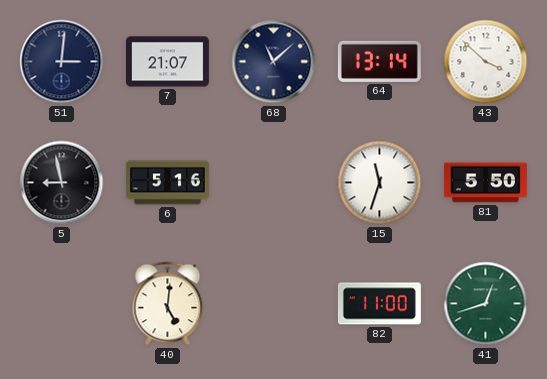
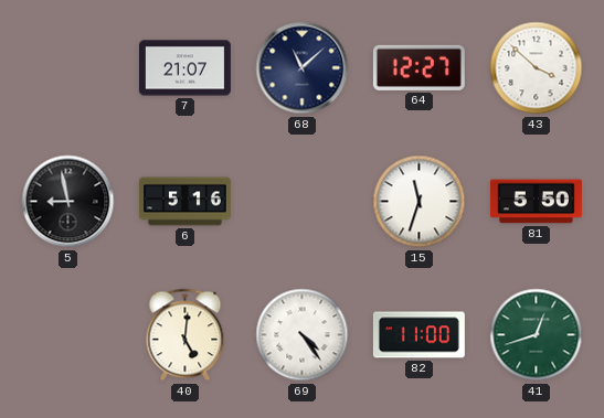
51: 3:01 -> none (62, 62)
64: 13:14 -> 12:27 (418, 67)
69: none -> 4:24 (303, 335)
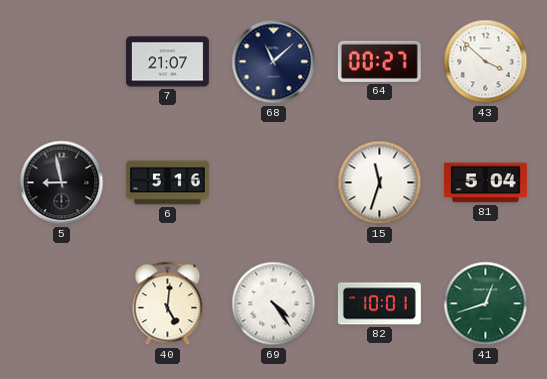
64: 12:27 -> 00:27 (379, 61)
81: 5:50 -> 5:04 (485, 183)
82: 11:00 -> 10:01 (379, 304)
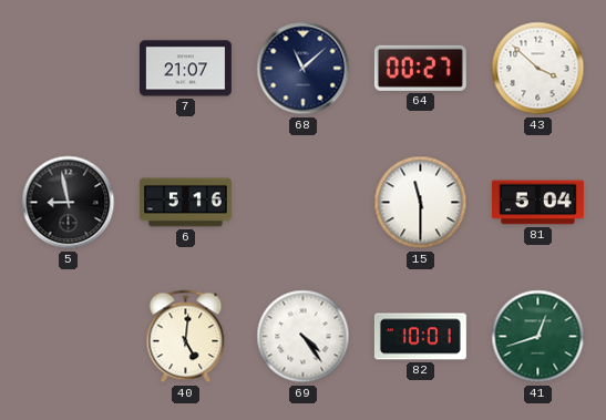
15: 11:33 -> 11:30 (421, 203)
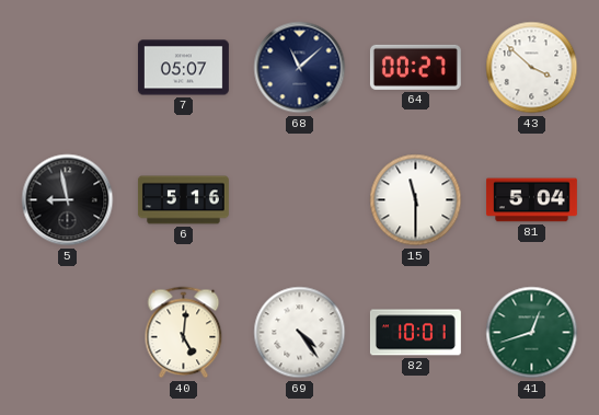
7: 21:07 -> 05:07 (183, 68)
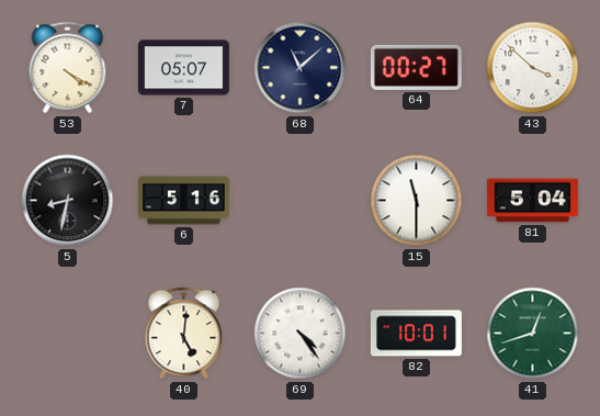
53: none -> 4:20 (68, 68)
5: 8:58 -> 8:32 (68, 201)
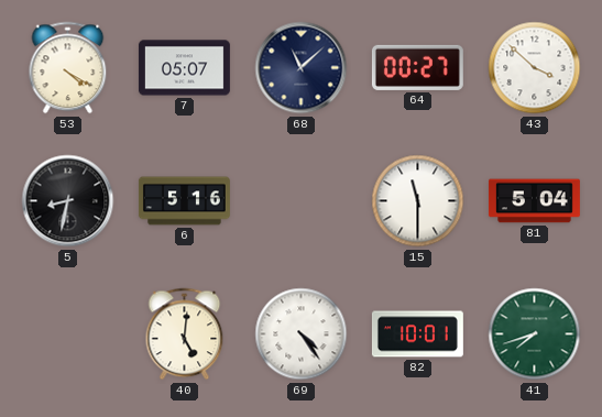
41: 12:42 -> 7:42 (535, 334)
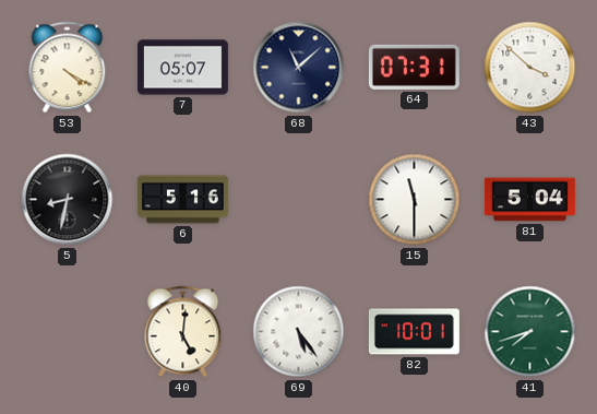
64: 00:27 -> 07:31 (414, 67)
69: 4:24 -> 5:24 (299, 332)
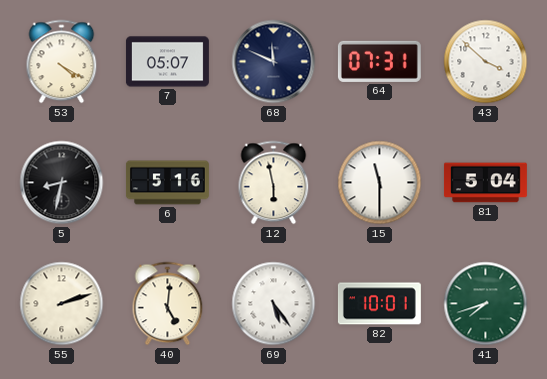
68: 11:08 -> 11:49 (274, 62)
12: none -> 5:58 (274, 183)
55: none -> 2:12 (62, 304)
